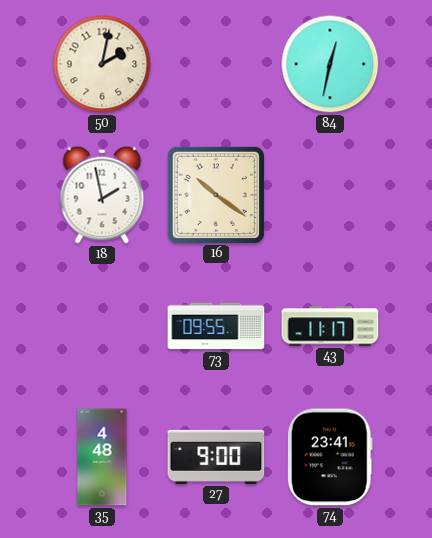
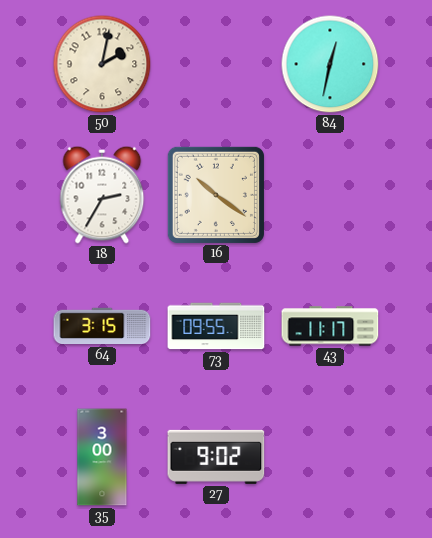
18: 1:58 -> 2:35 (102, 195)
64: none -> 3:15 (102, 326)
35: 4:48 -> 3:00 (102, 457)
27: 9:00 -> 9:02 (216, 457)
74: 23:41 -> none (330, 457)
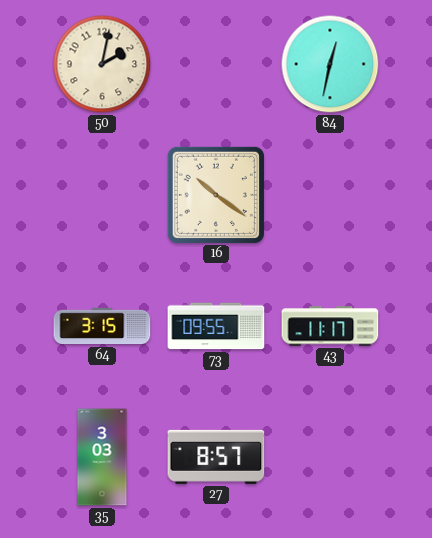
18: 2:35 -> none (102, 195)
35: 3:00 -> 3:03 (102, 457)
27: 9:02 -> 8:57 (216, 457)
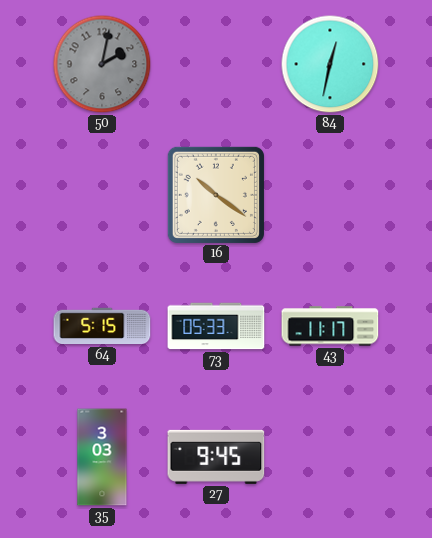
50 dial: cream -> grey (102, 64)
64: 3:15 -> 5:15 (102, 326)
73: 09:55 -> 05:33 (216, 326)
27: 8:57 -> 9:45 (216, 457)
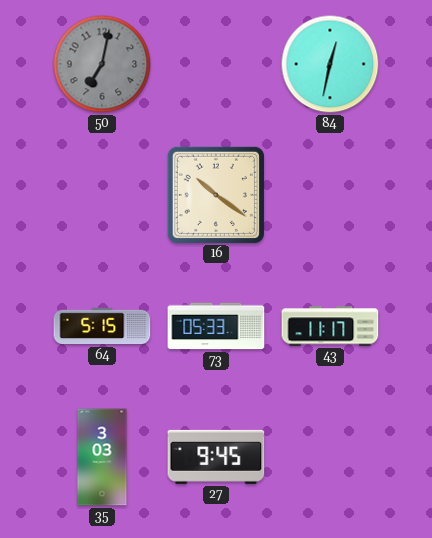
50: 2:02 -> 7:02 (102, 64)
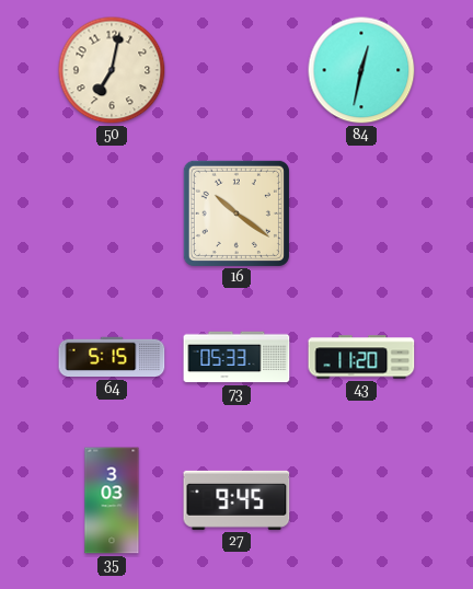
50 dial: grey -> cream (112, 70)
43: 11:17 -> 11:20 (361, 357)
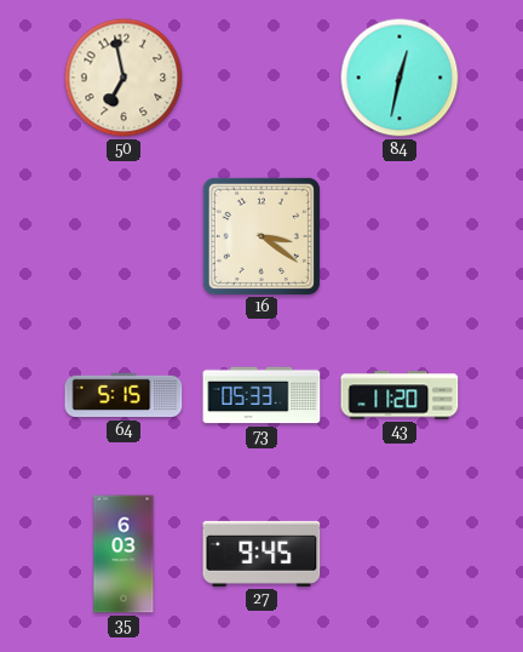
50: 7:02 -> 6:58 (123, 78)
16: 10:21 -> 3:21 (261, 236)
35: 3:03 -> 6:03 (123, 554)
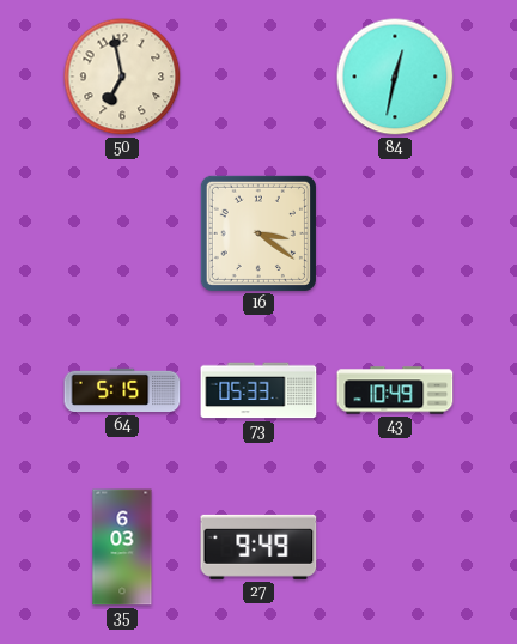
43: 11:20 -> 10:49 (395, 390)
27: 9:45 -> 9:49 (258, 547)
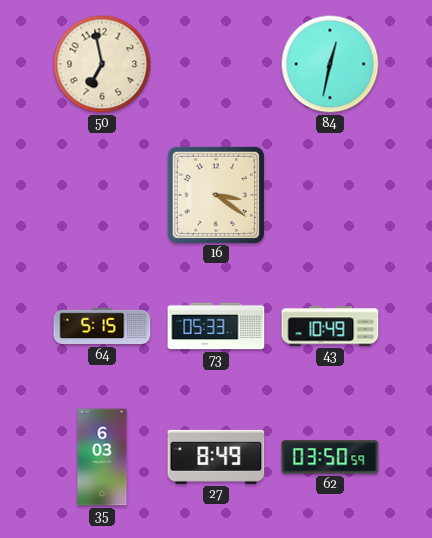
27: 9:49 -> 8:49 (216, 457)
62: none -> 03:50 (330, 457)
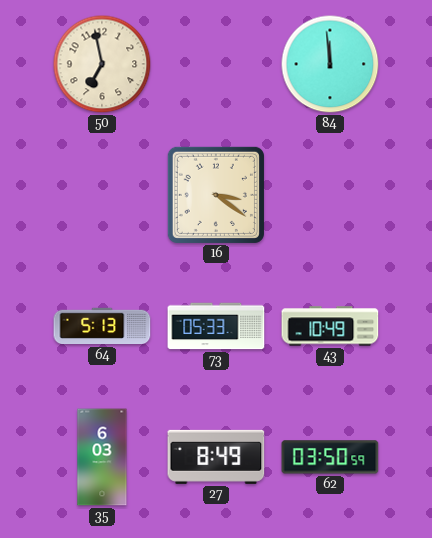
84: 12:32 -> 11:59 (330, 64)
64: 5:15 -> 5:13 (102, 326)
